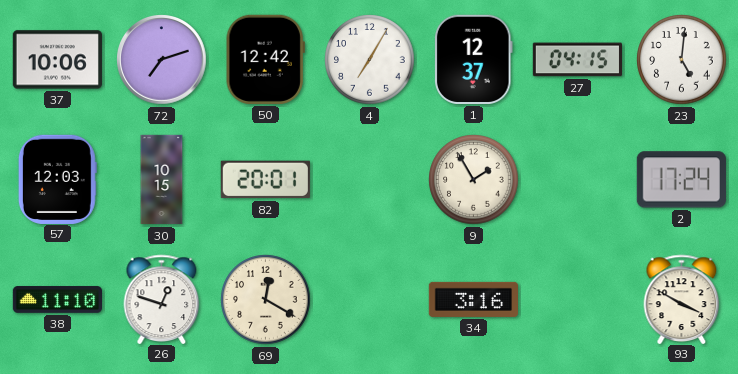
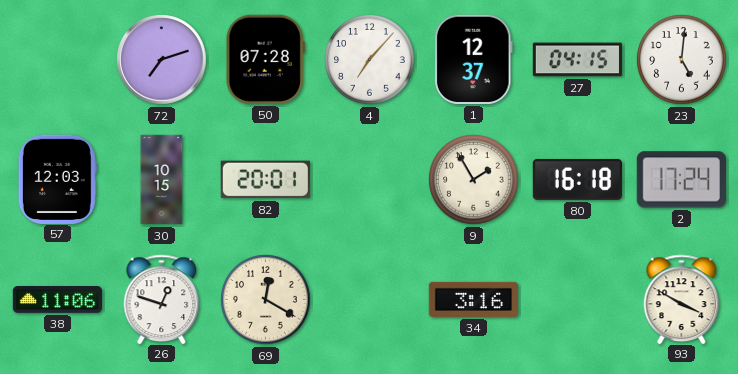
37: 10:06 -> none (57, 60)
50: 12:42 -> 07:28 (265, 59)
4: 7:05 -> 7:07 (370, 60)
80: none -> 16:18 (577, 179)
38: 11:10 -> 11:06 (57, 300)
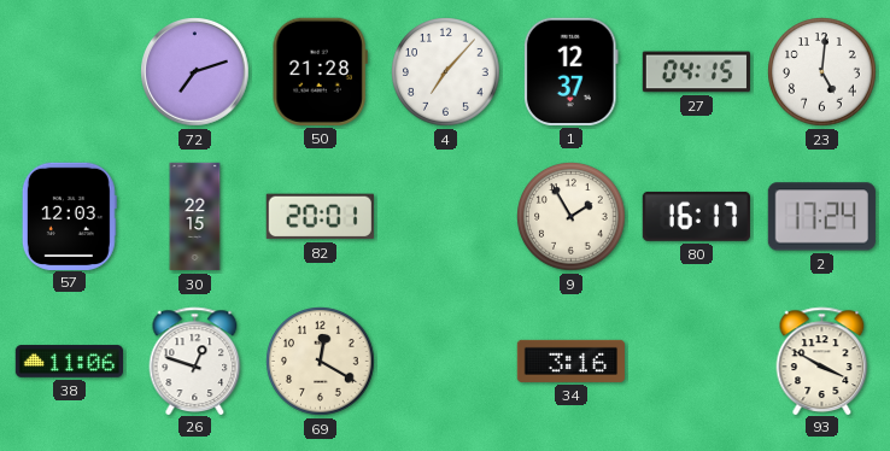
50: 07:28 -> 21:28 (320, 71)
30: 10:15 -> 22:15 (195, 217)
80: 16:18 -> 16:17 (696, 216)
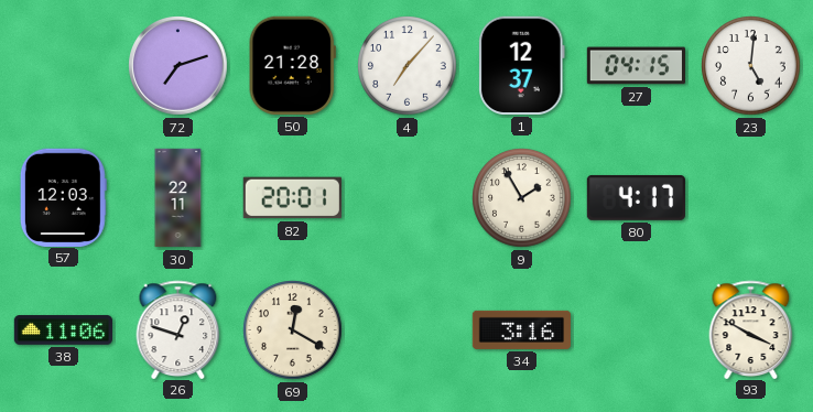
30: 22:15 -> 22:11 (178, 198)
80: 16:17 -> 4:17 (636, 197)
2: 17:24 -> none (821, 217)
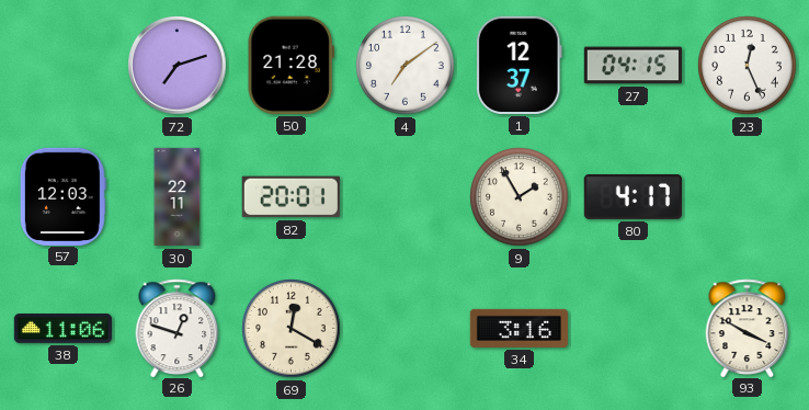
4: 7:07 -> 7:09 (406, 66)
23: 5:01 -> 12:26 (748, 66)
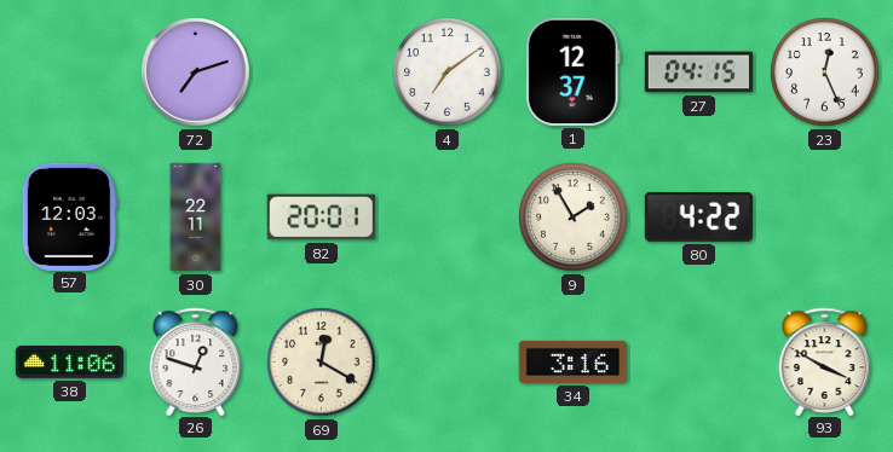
50: 21:28 -> none (290, 65)
80: 4:17 -> 4:22 (698, 216)
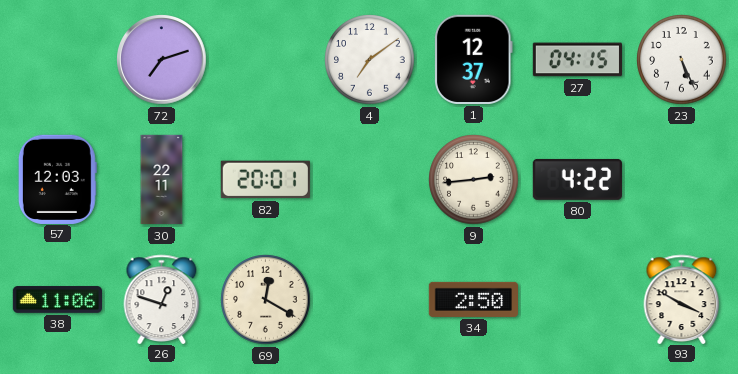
23: 12:26 -> 5:26 (682, 60)
9: 1:55 -> 2:44 (474, 180)
34: 3:16 -> 2:50 (473, 299)
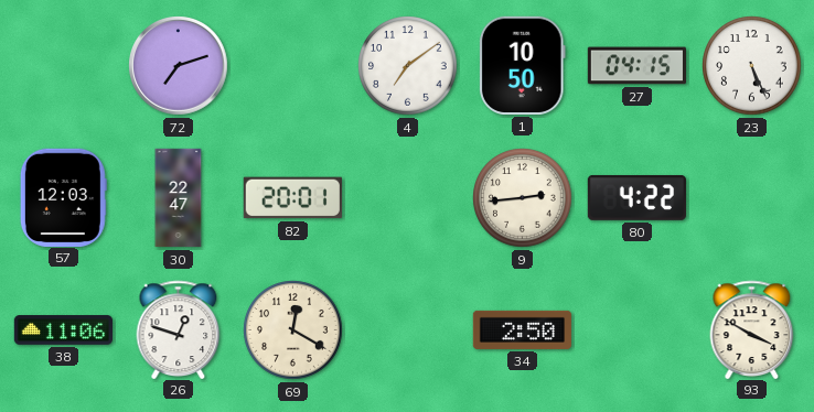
1: 12:37 -> 10:50 (523, 65)
30: 22:11 -> 22:47 (179, 198)
